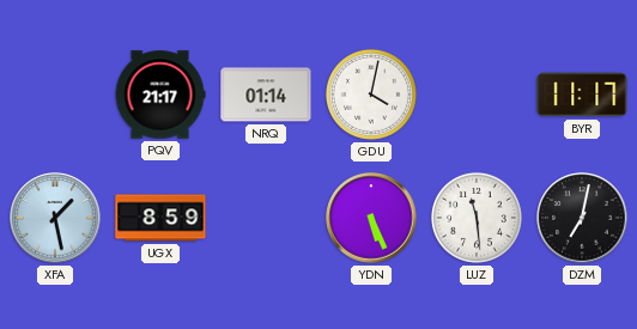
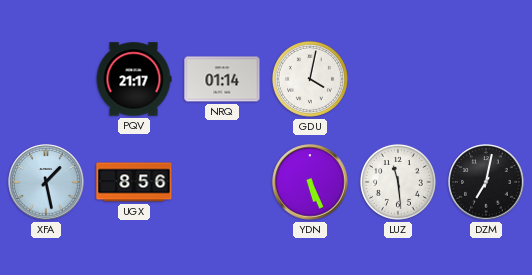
BYR: 11:17 -> none (582, 95)
UGX: 8:59 -> 8:56 (134, 182)
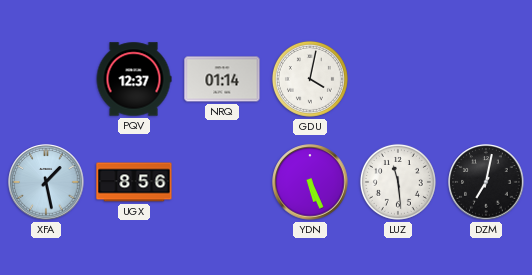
PQV: 21:17 -> 12:37 (134, 79)
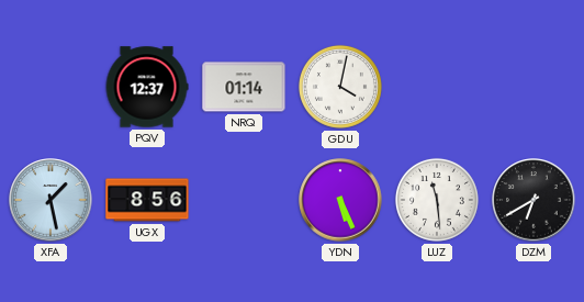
DZM: 7:02 -> 6:40 (534, 200)
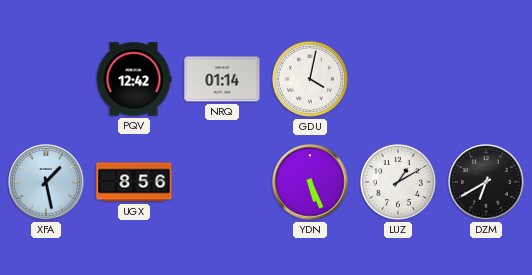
PQV: 12:37 -> 12:42 (134, 79)
LUZ: 11:29 -> 1:10 (398, 182)
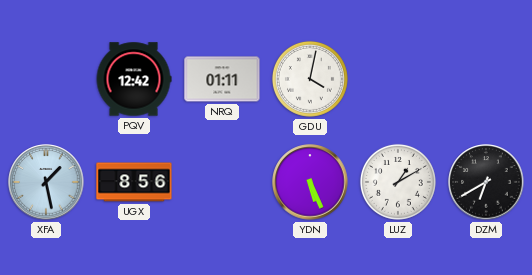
NRQ: 01:14 -> 01:11 (222, 79)
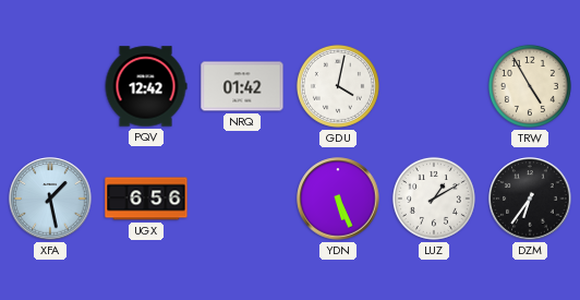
NRQ: 01:11 -> 01:42 (242, 86)
TRW: none -> 4:55 (530, 86)
UGX: 8:56 -> 6:56 (146, 199)
DZM: 6:40 -> 6:36 (530, 199)
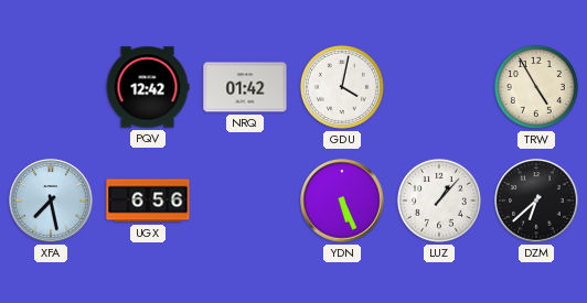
XFA: 1:28 -> 7:28 (51, 201)
LUZ: 1:10 -> 1:07 (439, 201)
DZM: 6:36 -> 6:38 (536, 201)
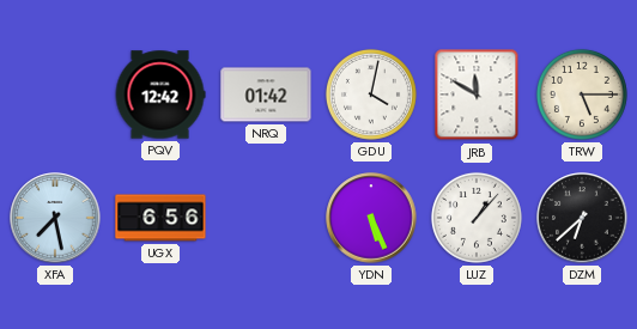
JRB: none -> 11:50 (477, 95)
TRW: 4:55 -> 5:15 (582, 95)
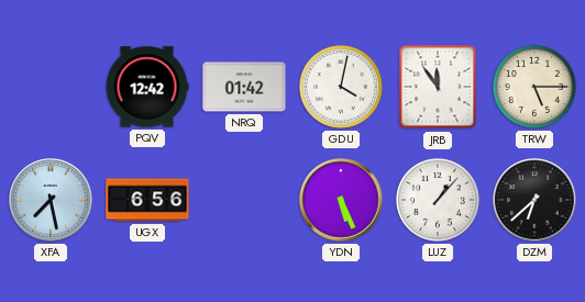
JRB: 11:50 -> 11:54 (438, 87)
